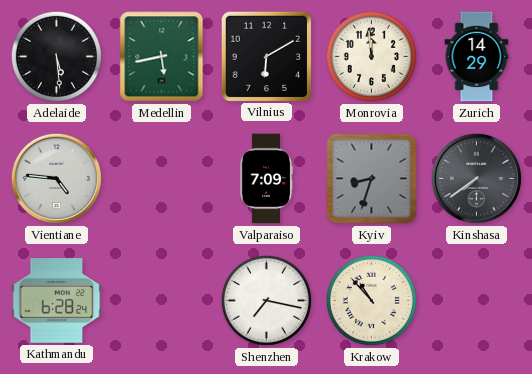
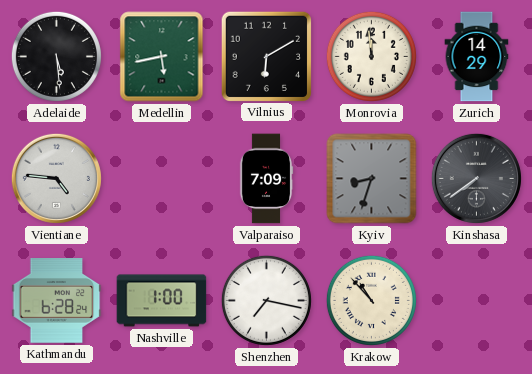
Nashville: none -> 1:00 (162, 301)
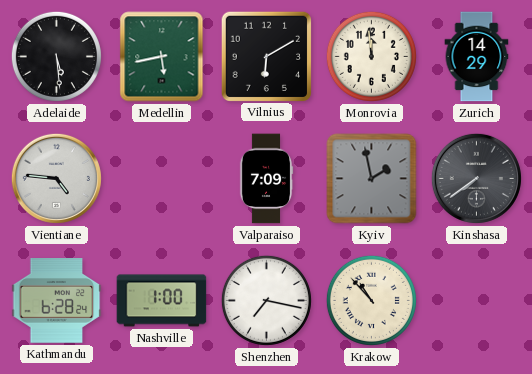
Kyiv: 8:33 -> 1:58 (372, 179)
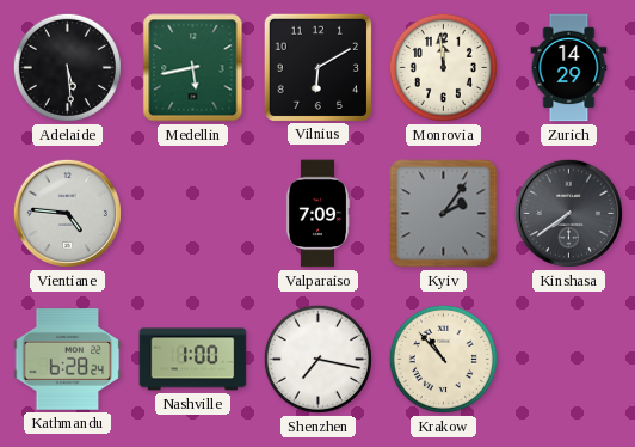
Kyiv: 1:58 -> 2:06 (444, 214)
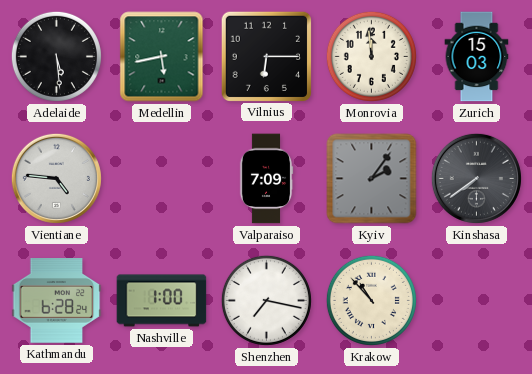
Vilnius: 6:10 -> 6:15 (266, 56)
Zurich: 14:29 -> 15:03 (477, 57)
